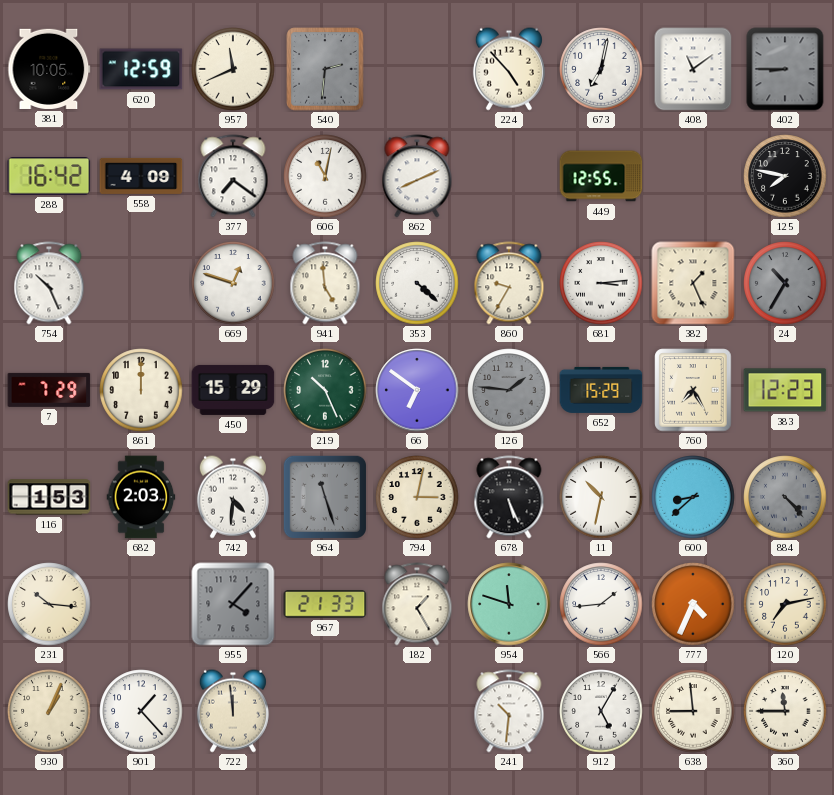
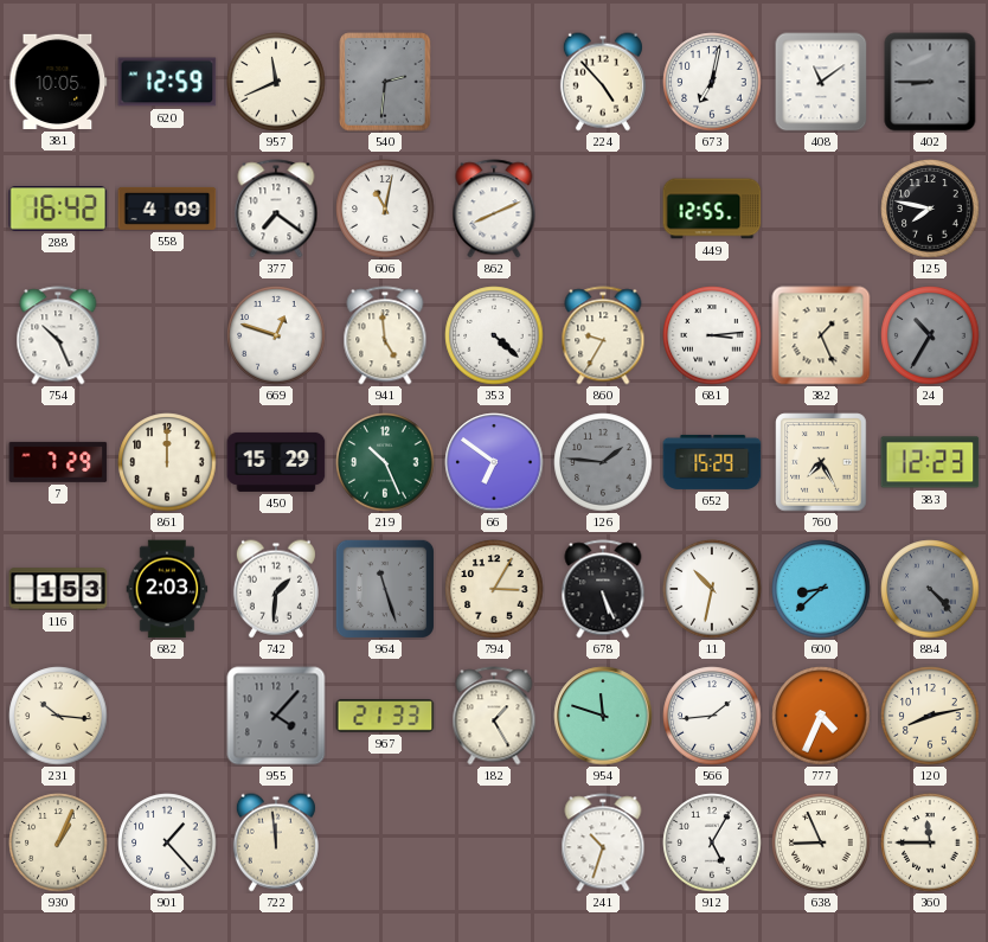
742: 4:31 -> 1:31 (276, 589)
794: 3:02 -> 3:05 (494, 589)
120: 7:13 -> 8:13 (930, 716)
241: 10:31 -> 10:33 (603, 842)
638: 8:59 -> 8:56 (821, 842)
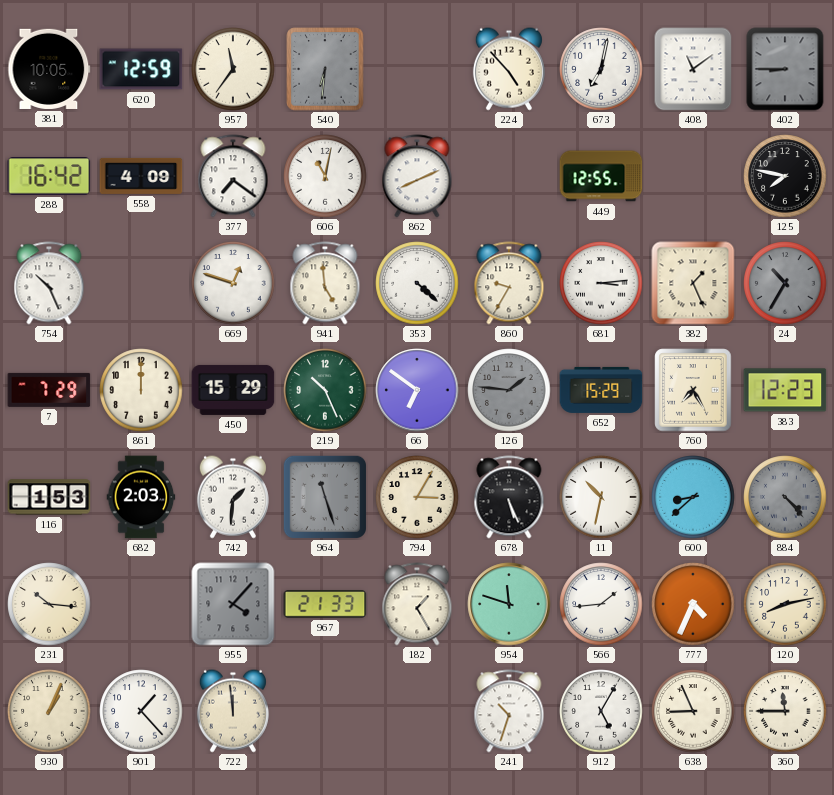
957: 11:41 -> 11:36 (233, 69)
540: 2:31 -> 6:31 (325, 69)
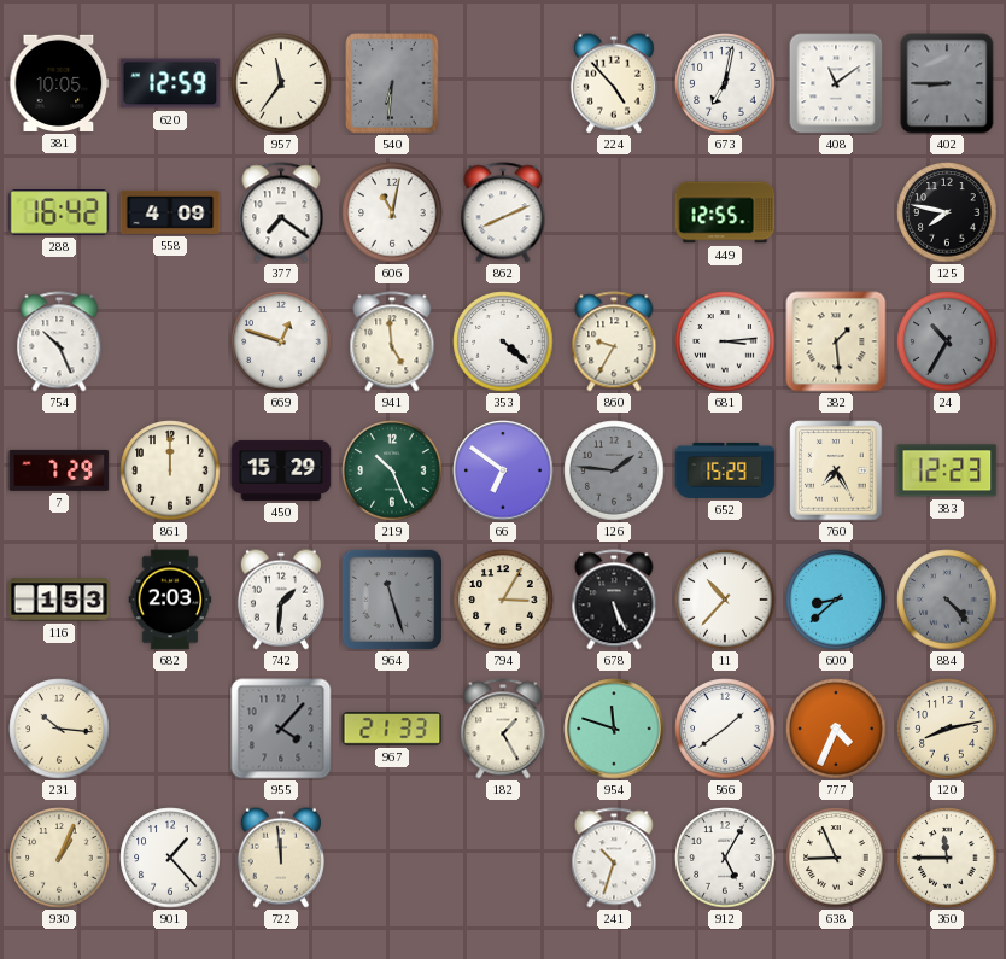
382: 1:26 -> 1:29 (836, 341)
11: 10:32 -> 10:37 (725, 600)
566: 1:44 -> 1:39 (725, 729)
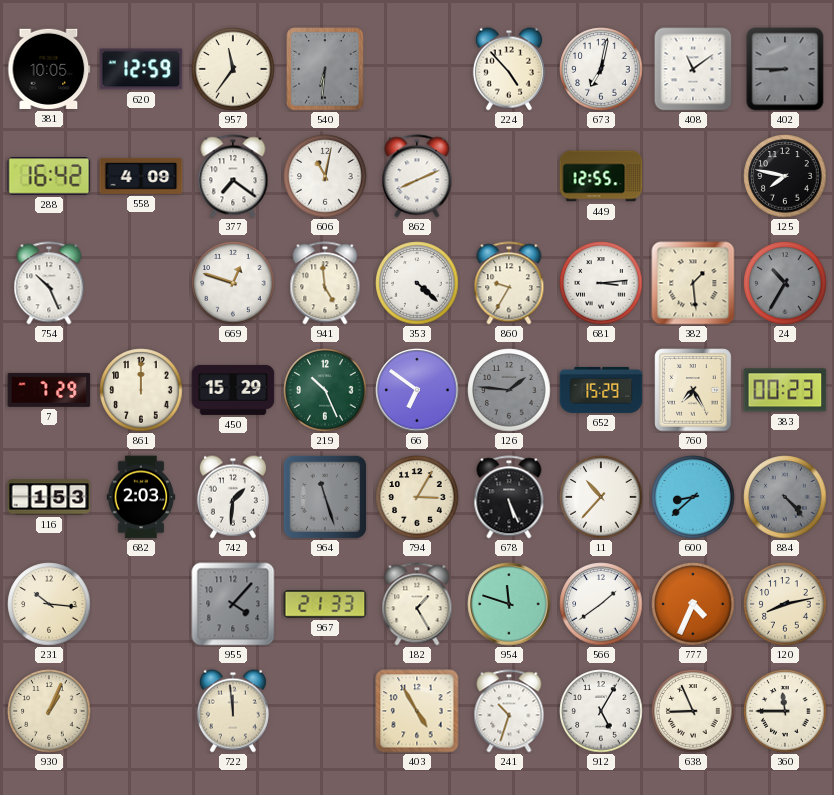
383: 12:23 -> 00:23 (785, 390)
901: 1:23 -> none (170, 858)
403: none -> 4:55 (417, 711)
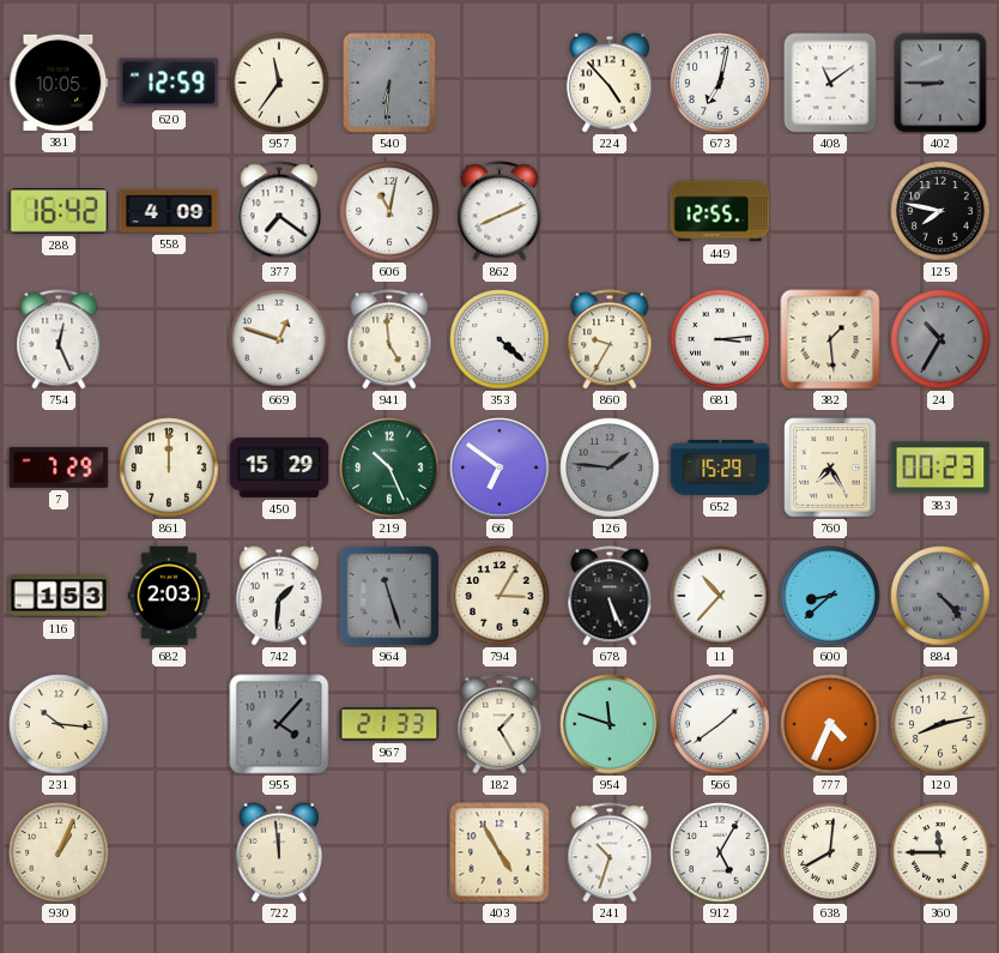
754: 10:26 -> 12:26 (59, 339)
638: 8:56 -> 8:01 (830, 852)
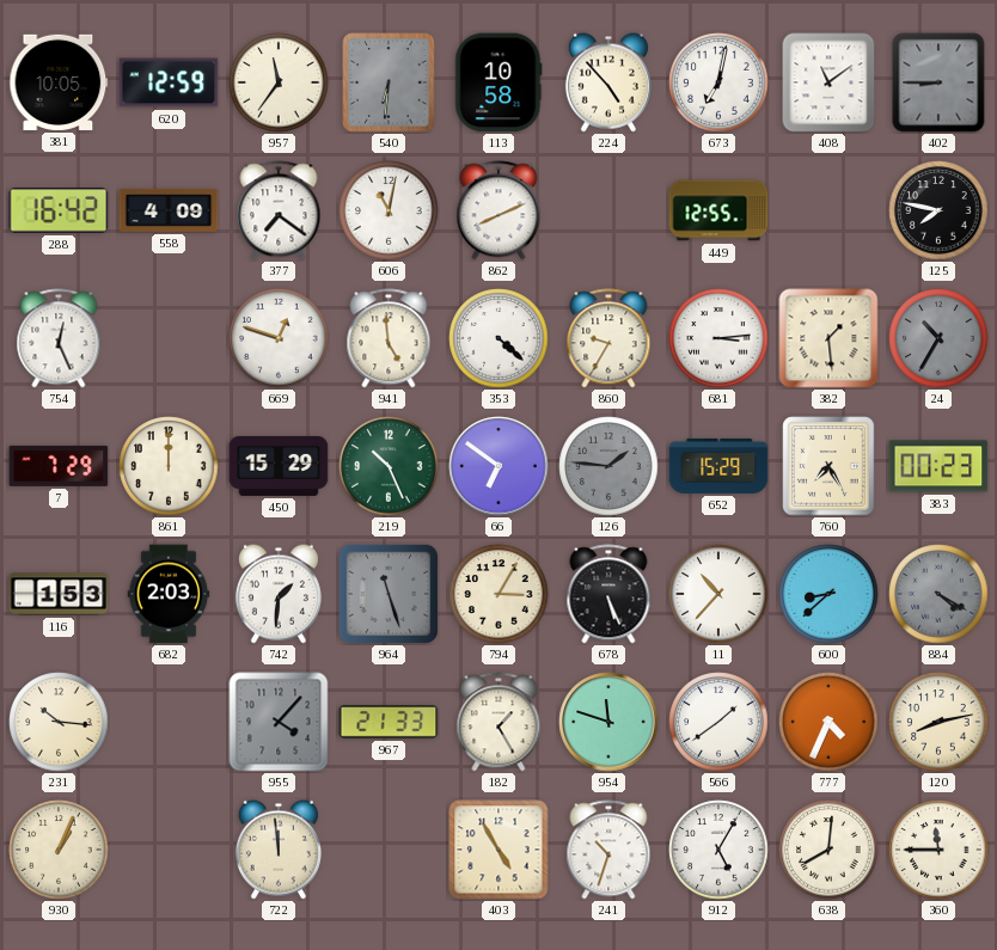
113: none -> 10:58 (498, 82)
884: 4:23 -> 4:20 (938, 594)
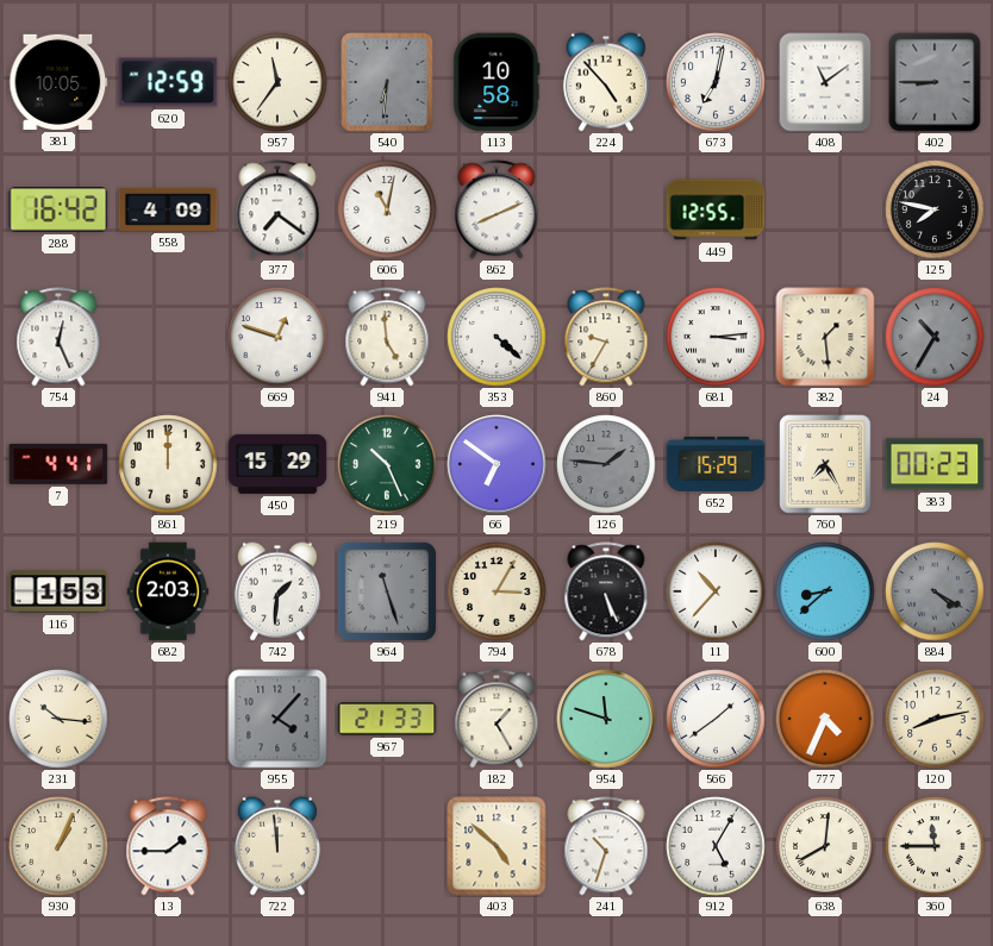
7: 7:29 -> 4:41 (58, 464)
13: none -> 1:45 (168, 846)
403: 4:55 -> 4:52 (496, 846)
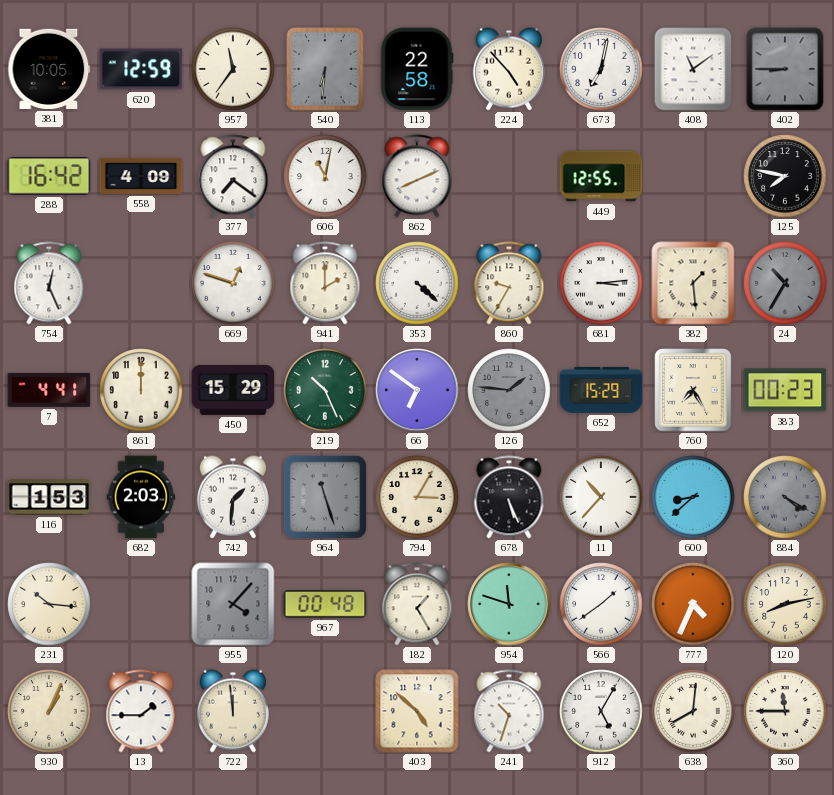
113: 10:58 -> 22:58 (417, 69)
941: 4:59 -> 2:00 (325, 283)
967: 21:33 -> 00:48 (325, 605)
